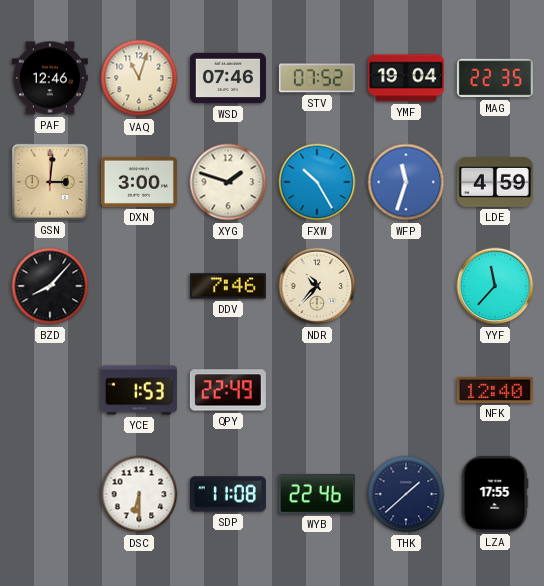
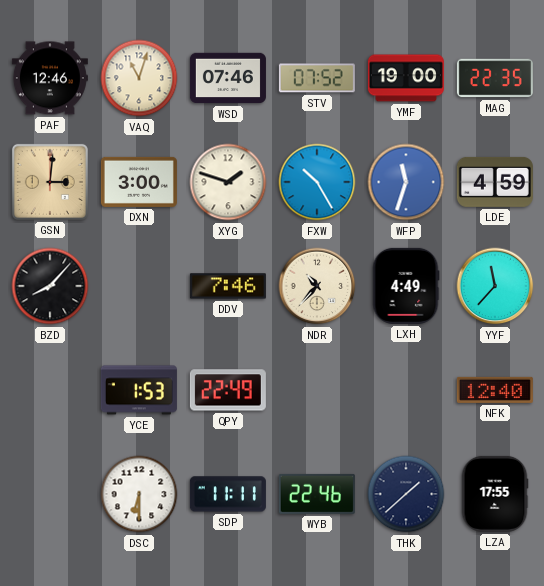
YMF: 19:04 -> 19:00 (406, 78)
LXH: none -> 4:49 (406, 286)
SDP: 11:08 -> 11:11 (228, 494)
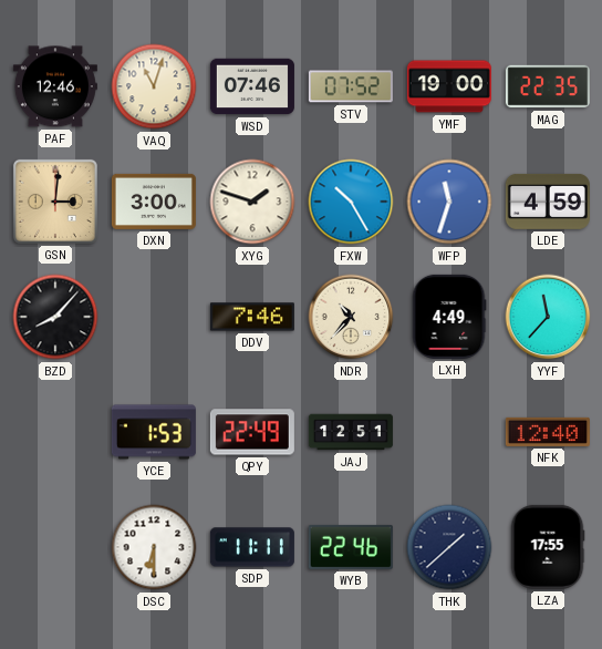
JAJ: none -> 12:51 (351, 432)
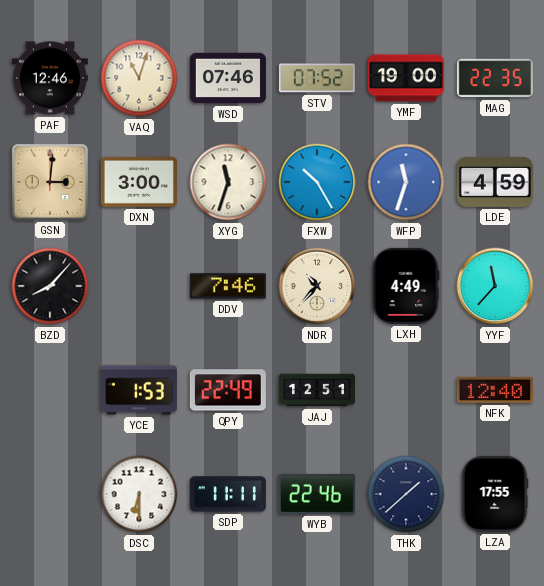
XYG: 1:48 -> 11:33 (228, 182)
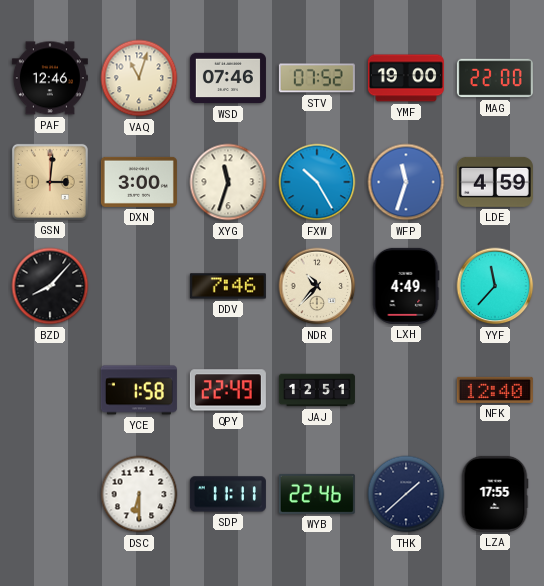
MAG: 22:35 -> 22:00 (495, 78)
YCE: 1:53 -> 1:58 (139, 390)
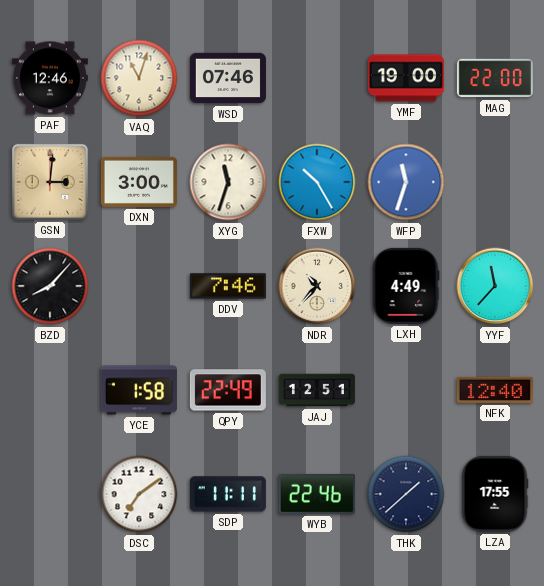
STV: 07:52 -> none (317, 78)
LDE: 4:59 -> none (495, 182)
DSC: 6:30 -> 7:09 (139, 494)
